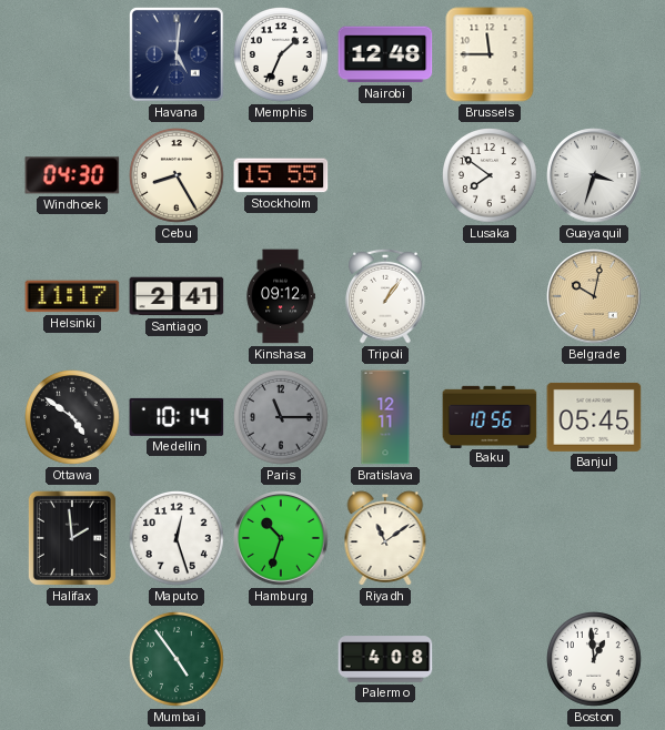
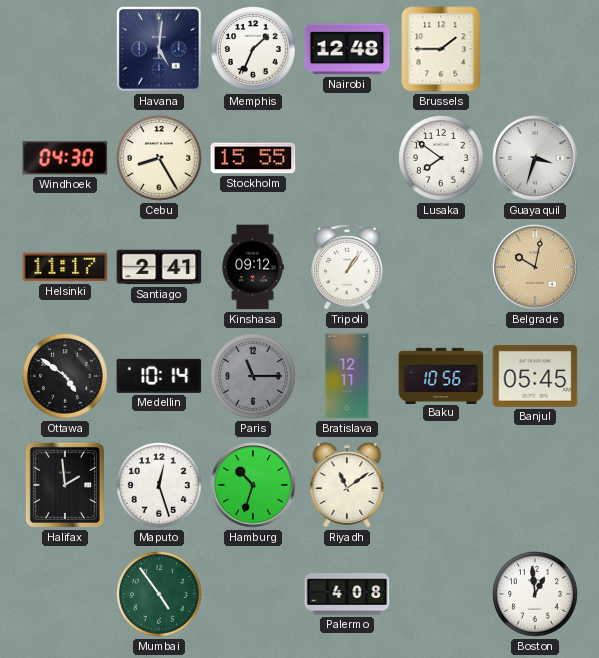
Brussels: 11:45 -> 1:45 (441, 49)
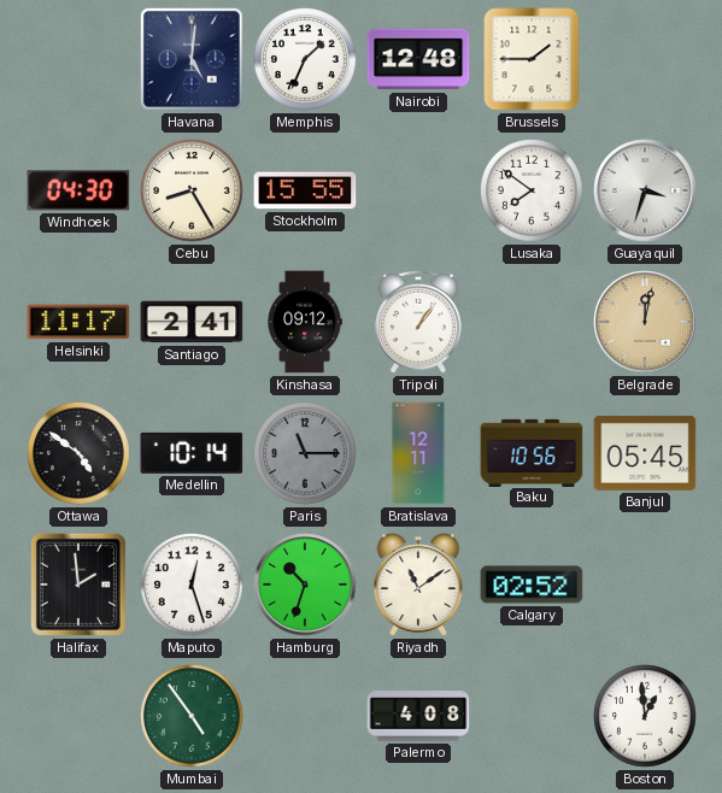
Belgrade: 10:02 -> 12:02 (645, 322)
Calgary: none -> 02:52 (532, 585)
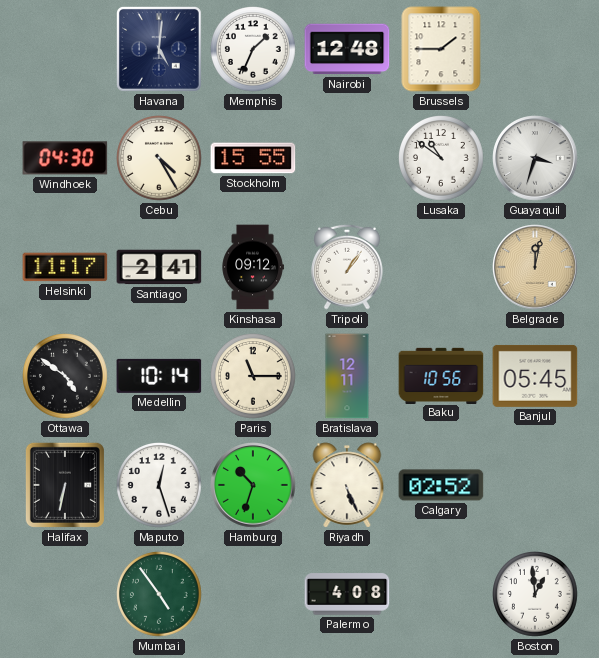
Cebu: 8:25 -> 4:25 (160, 159)
Lusaka: 7:51 -> 10:51 (442, 159)
Paris dial: grey -> cream (254, 377)
Halifax: 1:59 -> 6:32 (65, 485)
Riyadh: 11:09 -> 5:26 (347, 485)
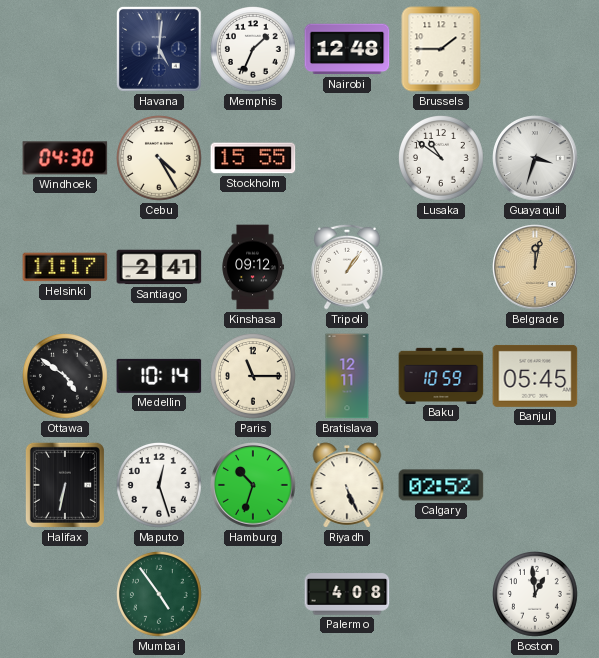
Baku: 10:56 -> 10:59 (441, 375)
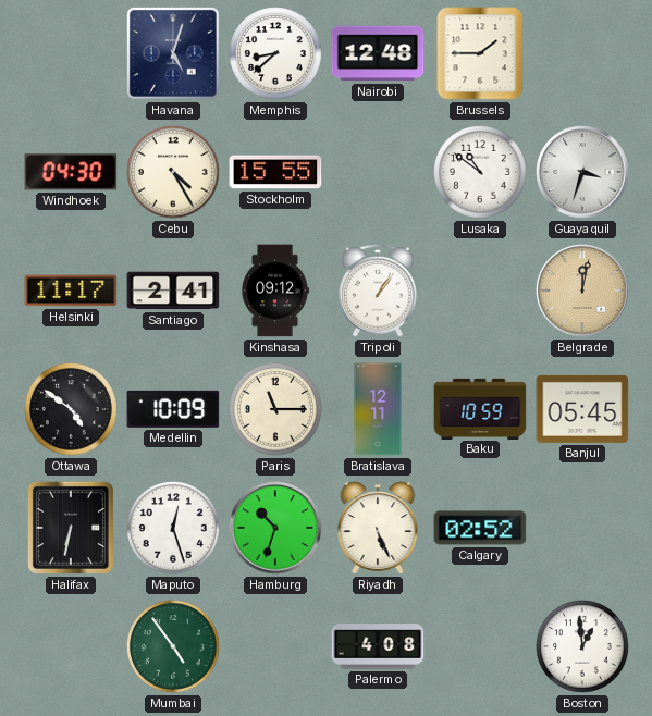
Havana: 5:01 -> 5:03 (173, 53)
Memphis: 1:34 -> 8:38 (276, 54)
Medellin: 10:14 -> 10:09 (173, 409)
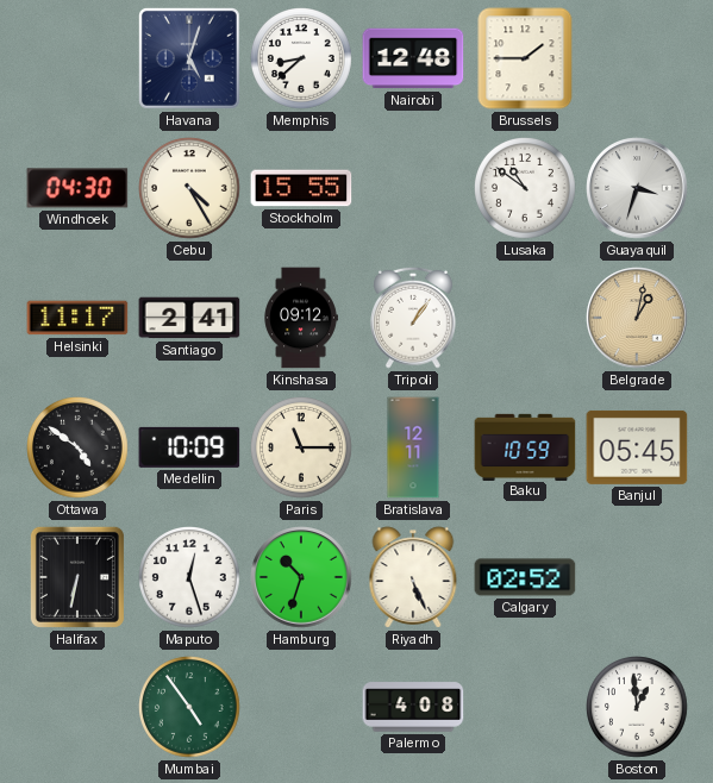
Belgrade: 12:02 -> 1:02 (637, 318)
